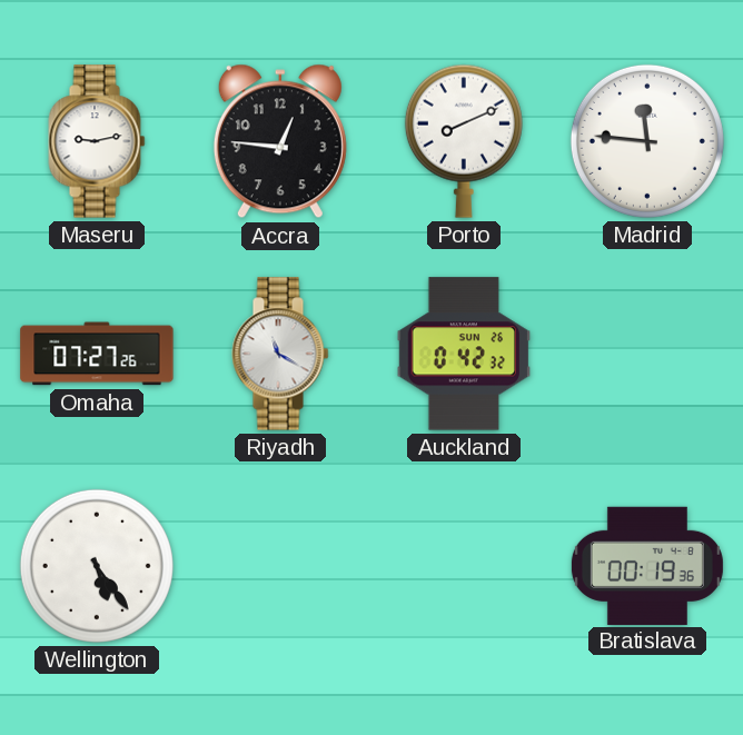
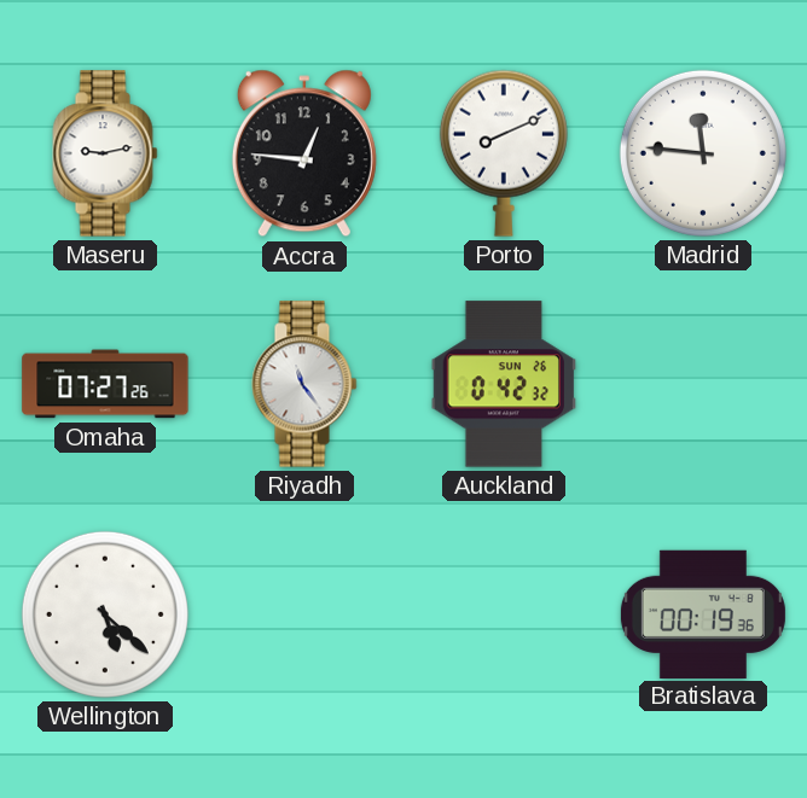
Riyadh: 11:20 -> 11:24 (304, 384)
Wellington: 5:24 -> 5:22 (105, 614)
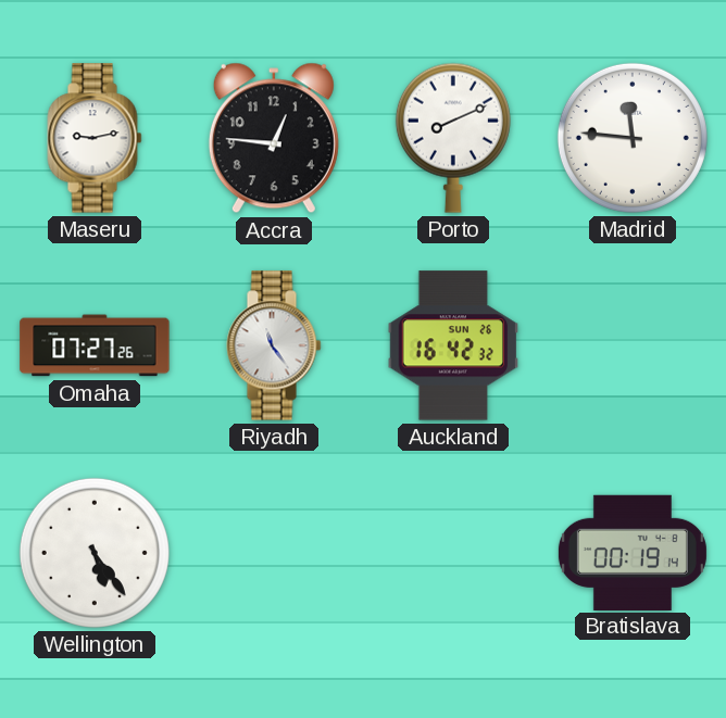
Auckland: 0:42 -> 16:42 (453, 345)
Wellington: 5:22 -> 5:24 (95, 553)
Bratislava: 00:19:36 -> 00:19:14 (633, 552)
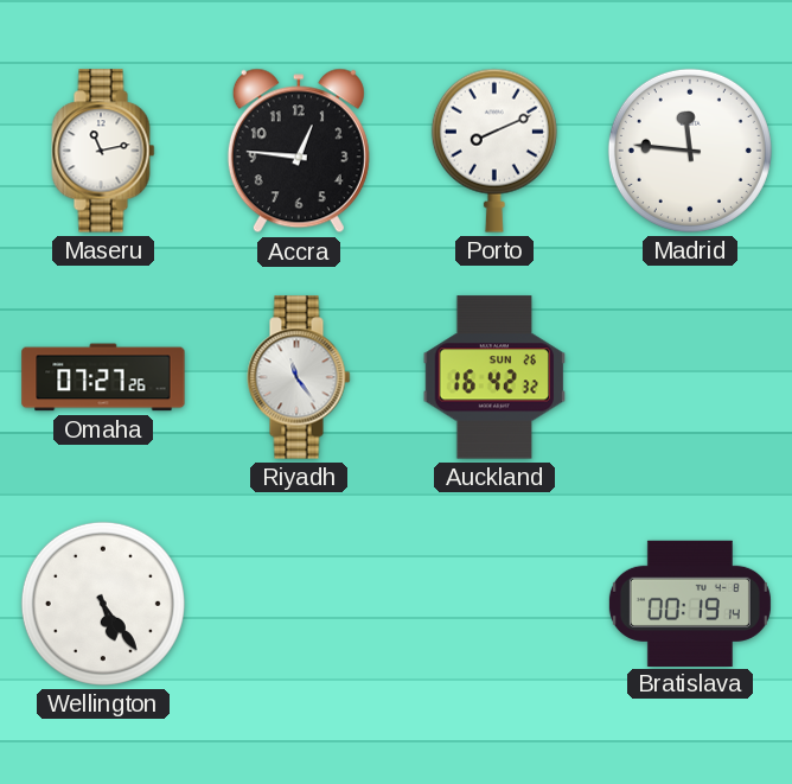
Maseru: 9:13 -> 11:13 (103, 151)
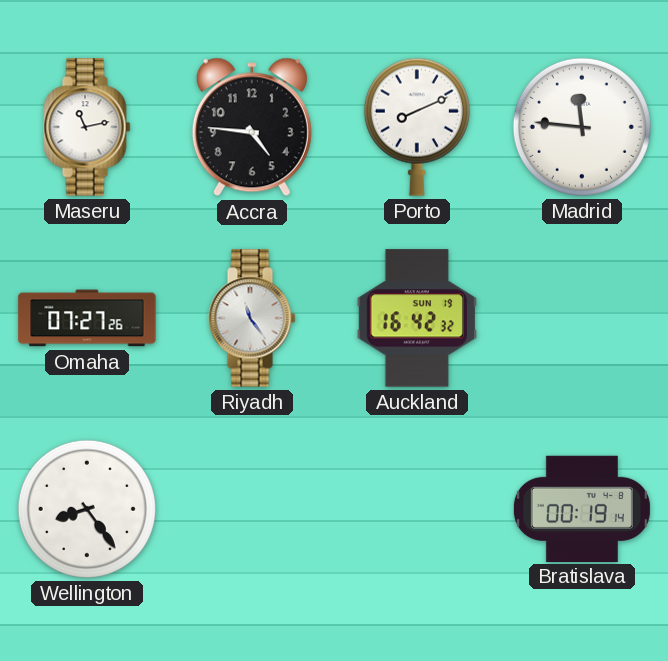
Accra: 12:46 -> 4:46 (252, 127)
Auckland date: SUN 26 -> SUN 19 (417, 318)
Wellington: 5:24 -> 8:24 (87, 509)
